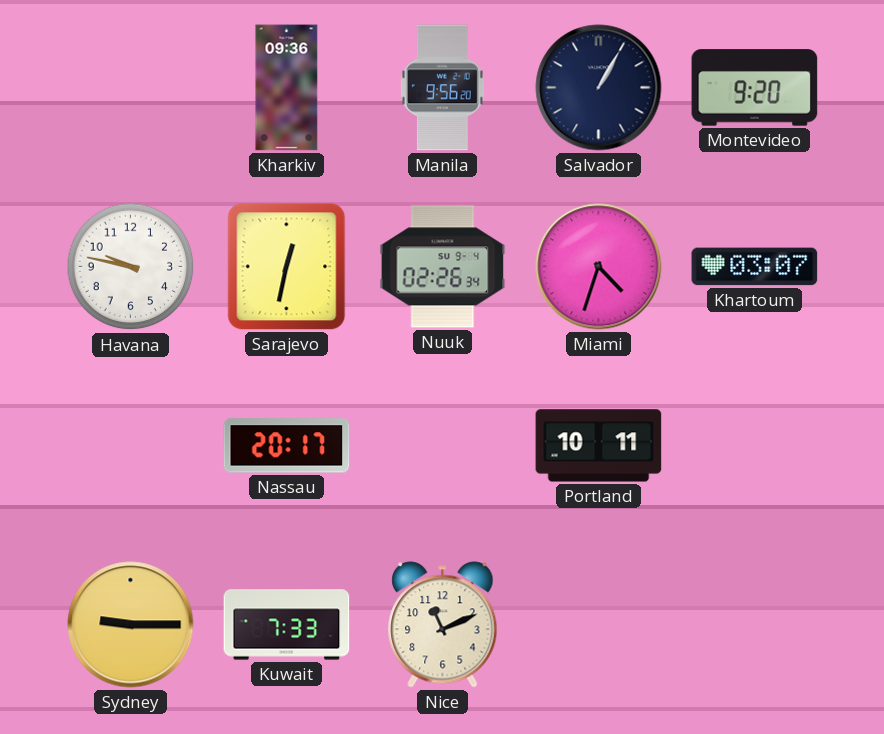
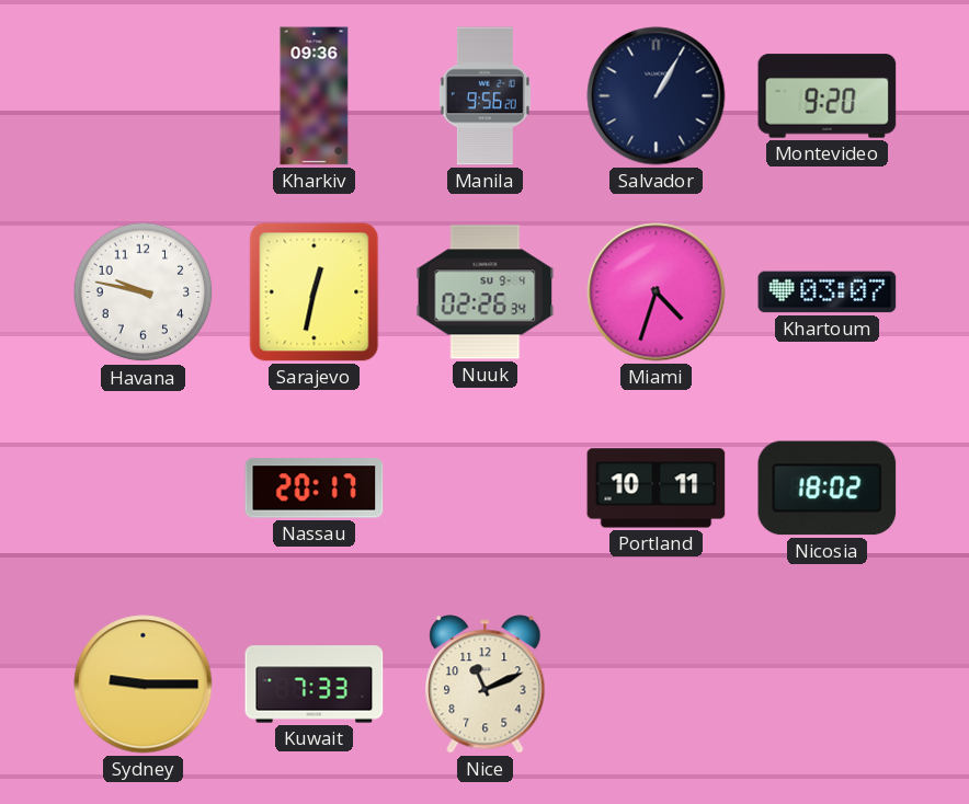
Nicosia: none -> 18:02 (828, 489)
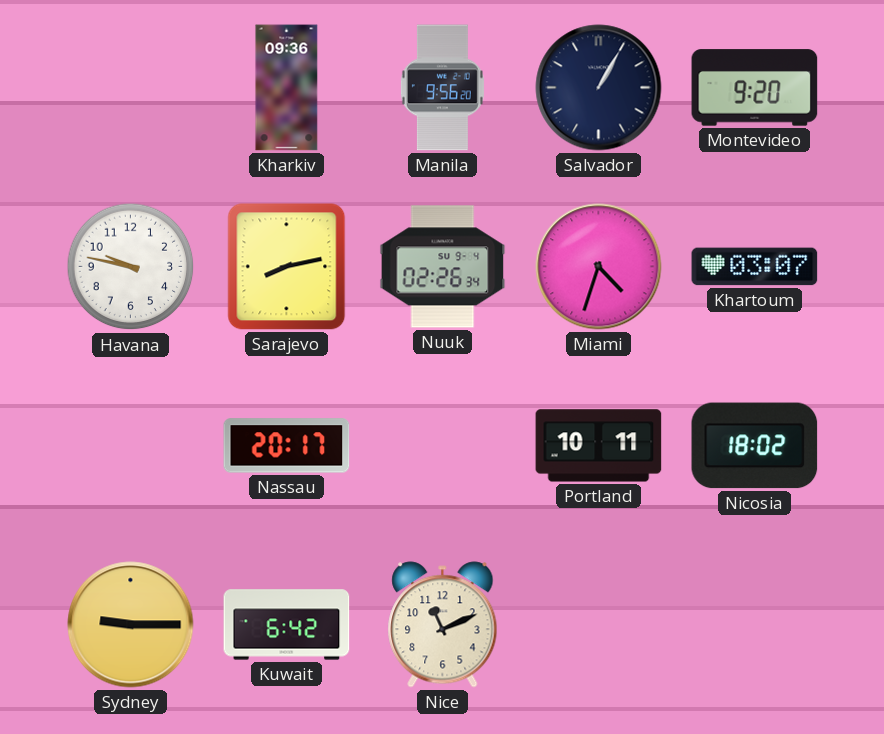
Sarajevo: 12:32 -> 8:13 (287, 267)
Kuwait: 7:33 -> 6:42 (287, 625)
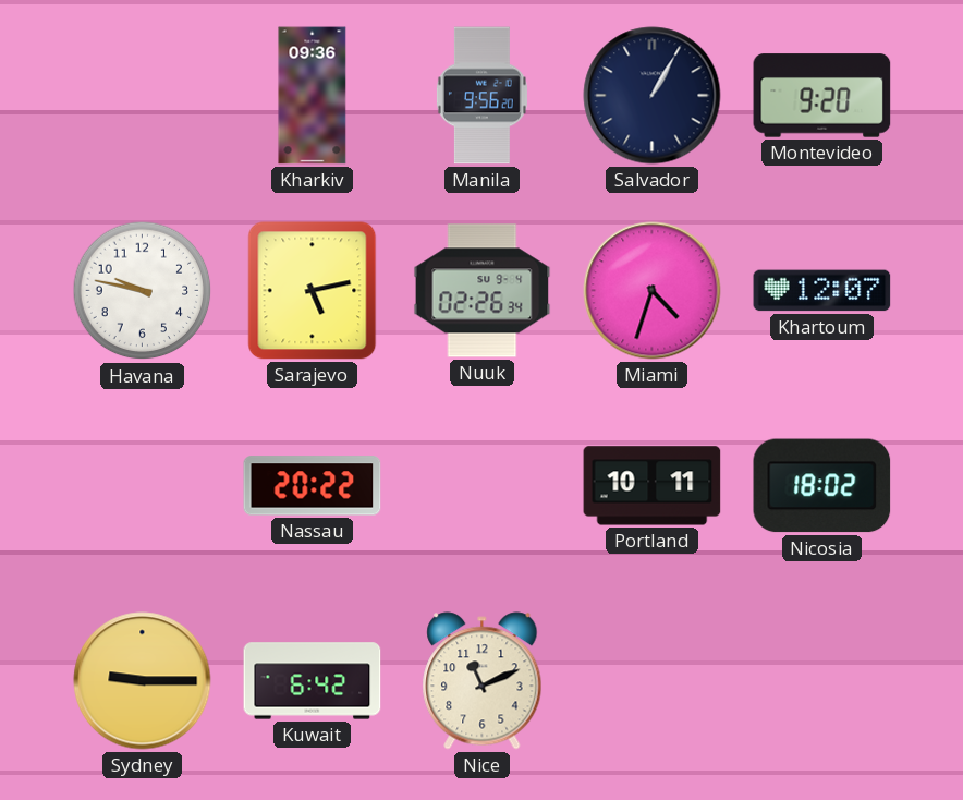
Sarajevo: 8:13 -> 5:13 (313, 291)
Khartoum: 03:07 -> 12:07 (822, 291)
Nassau: 20:17 -> 20:22 (313, 486)
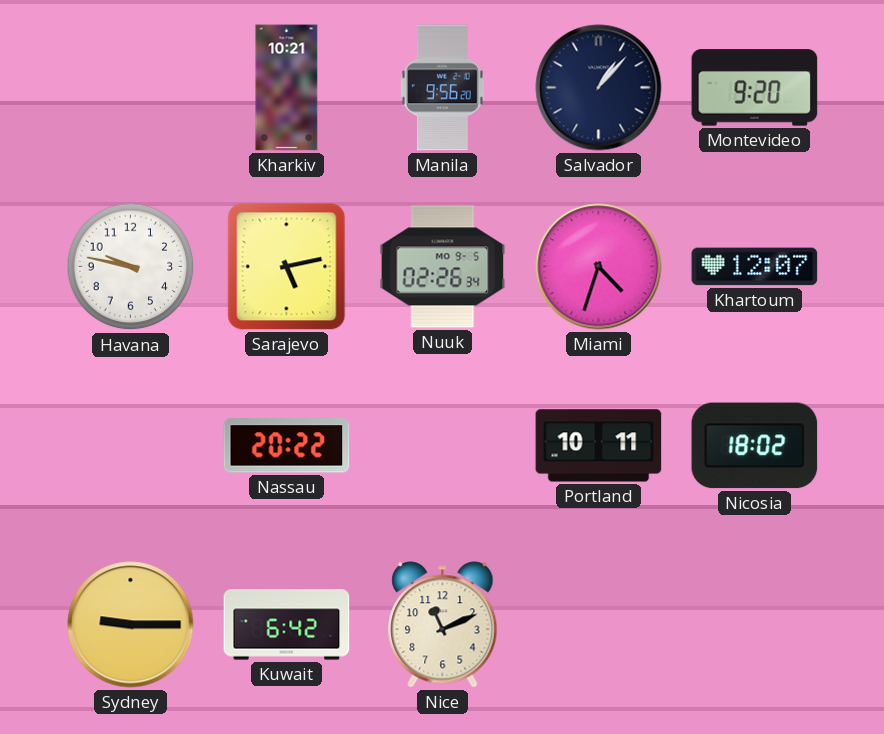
Kharkiv: 09:36 -> 10:21 (287, 88)
Salvador: 1:05 -> 1:07 (599, 88)
Nuuk date: SU 9-4 -> MO 9-5 (443, 267)
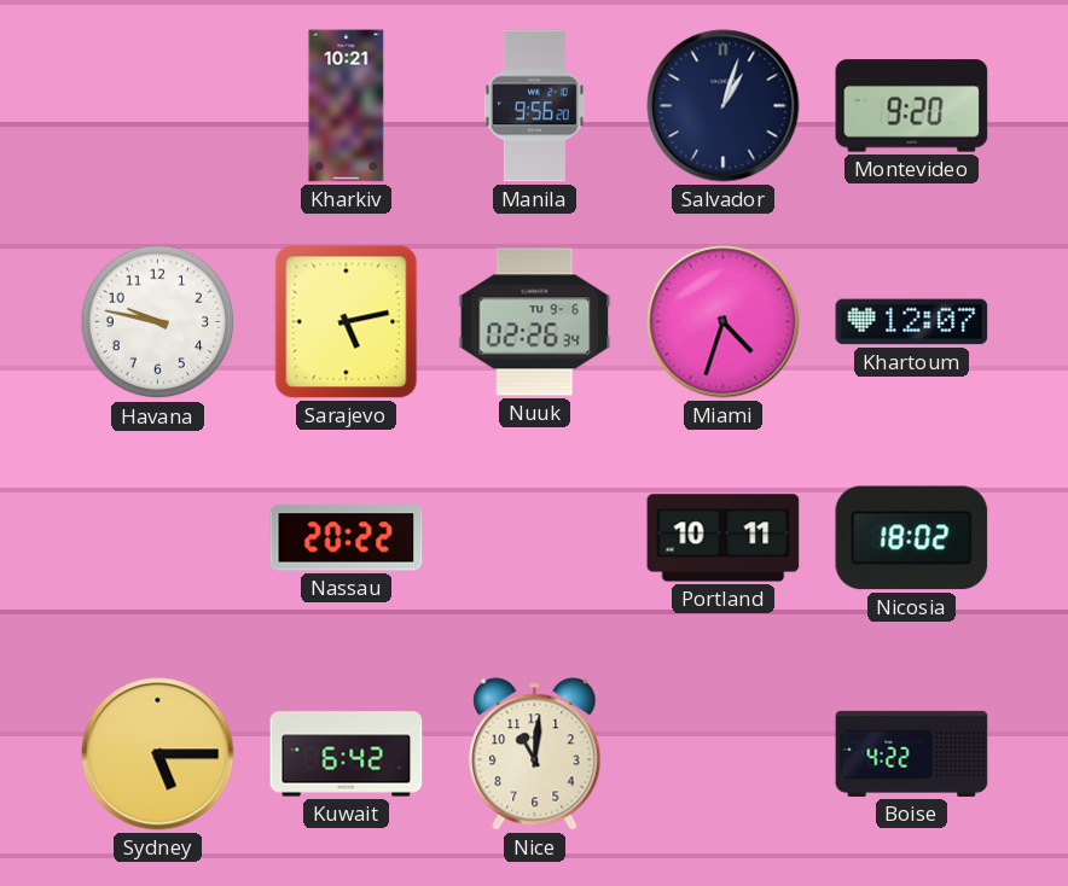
Salvador: 1:07 -> 1:03 (724, 106)
Nuuk date: MO 9-5 -> TU 9-6 (535, 322)
Sydney: 9:15 -> 5:15 (158, 754)
Nice: 11:11 -> 11:01 (535, 754)
Boise: none -> 4:22 (912, 753)
